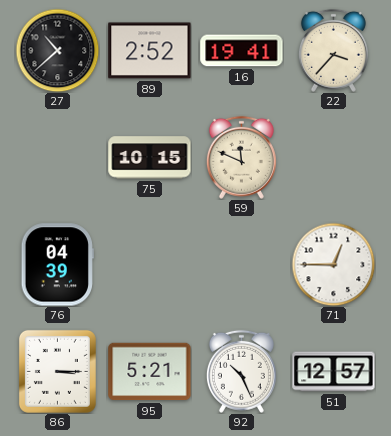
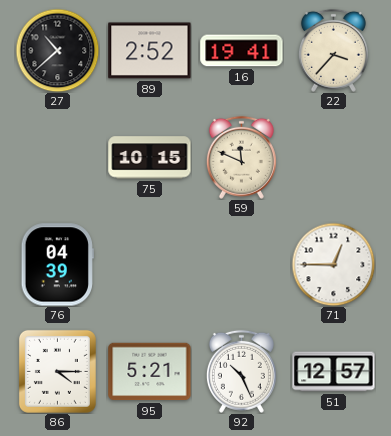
86: 3:15 -> 4:15 (57, 371)
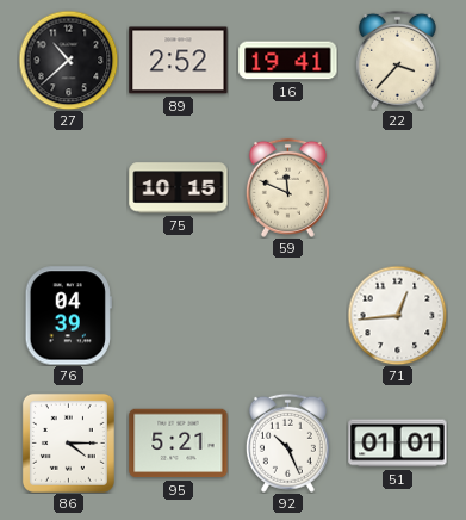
71: 12:45 -> 12:44 (397, 315)
51: 12:57 -> 01:01 (398, 444)
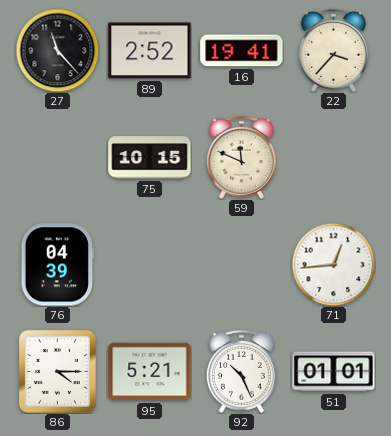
27: 10:38 -> 11:23 (57, 50)
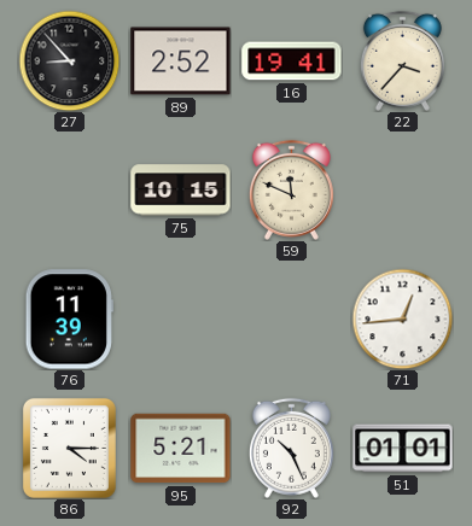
27: 11:23 -> 8:53 (69, 60)
76: 04:39 -> 11:39 (69, 320)
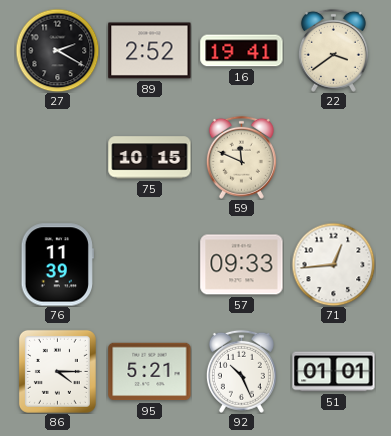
27: 8:53 -> 2:20 (57, 50)
22: 3:37 -> 3:39 (333, 50)
57: none -> 09:33 (242, 265)
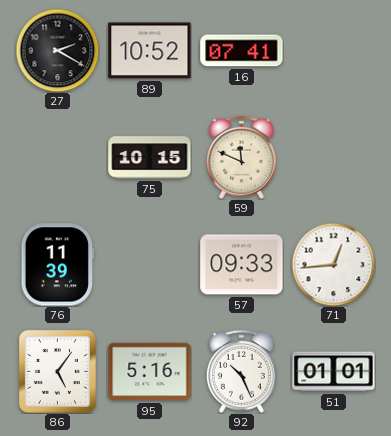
89: 2:52 -> 10:52 (150, 51)
16: 19:41 -> 07:41 (242, 51)
22: 3:39 -> none (333, 50)
86: 4:15 -> 5:06 (57, 371)
95: 5:21 -> 5:16 (150, 372)
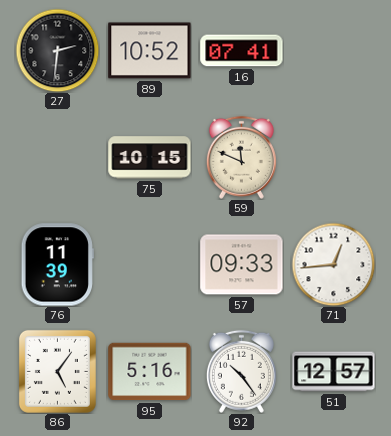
27: 2:20 -> 2:31 (57, 50)
92: 10:26 -> 10:24 (241, 371)
51: 01:01 -> 12:57 (334, 372)
